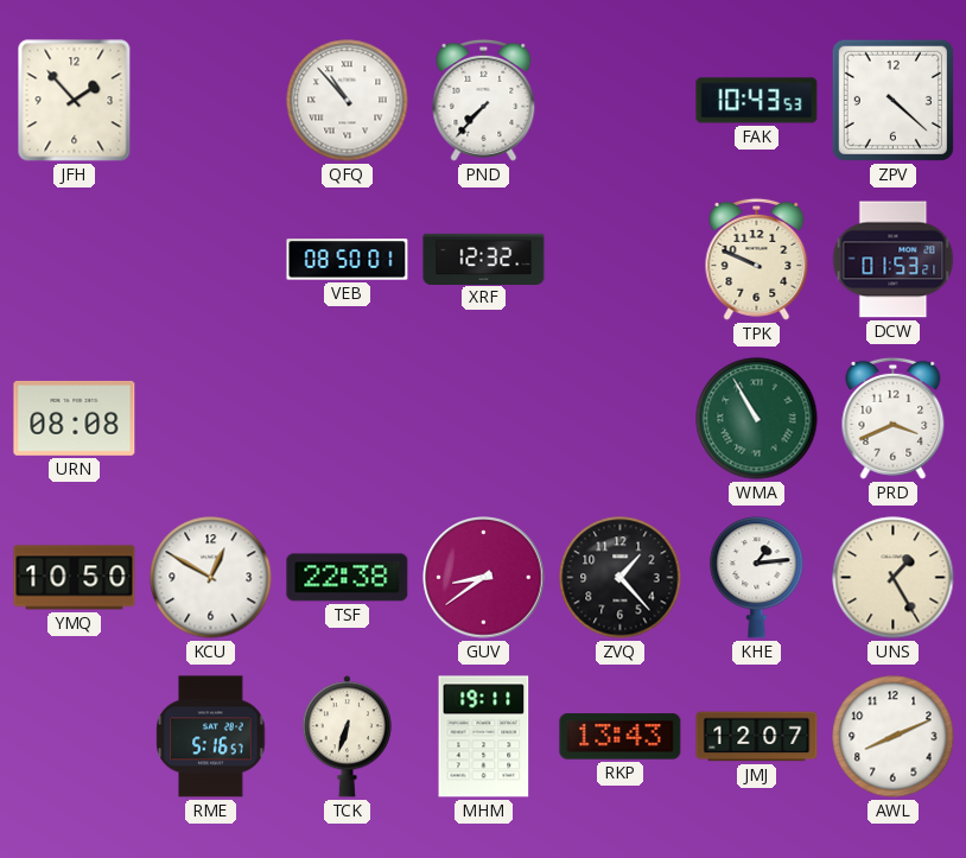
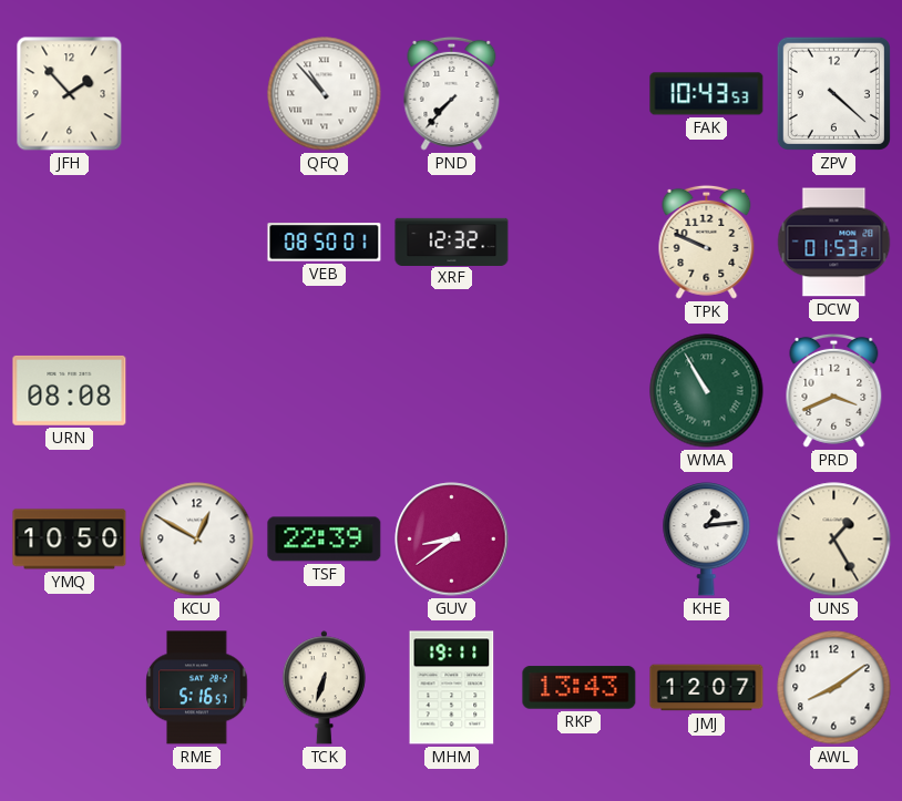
TSF: 22:38 -> 22:39 (325, 540)
ZVQ: 1:23 -> none (621, 578)
AWL: 8:11 -> 8:09 (834, 688)
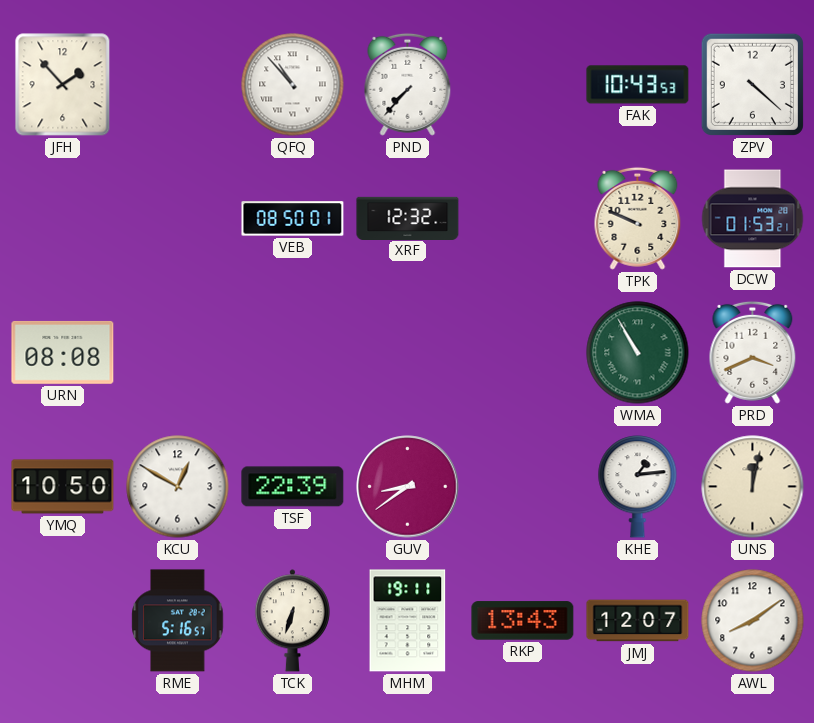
UNS: 1:25 -> 12:02 (753, 487)
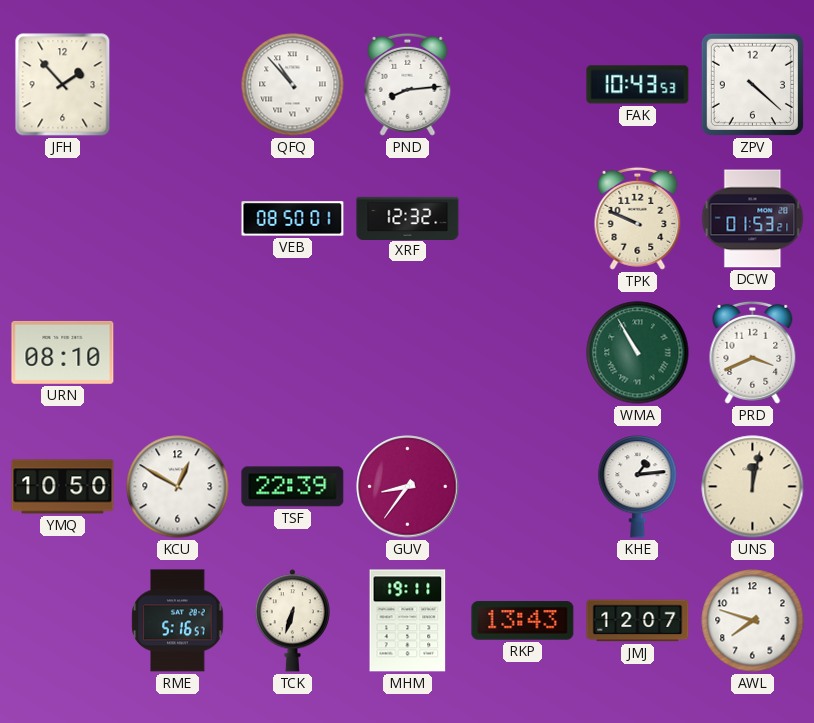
PND: 7:37 -> 8:14 (408, 84)
URN: 08:08 -> 08:10 (63, 352)
GUV: 8:39 -> 8:36 (408, 487)
AWL: 8:09 -> 7:48 (753, 621)
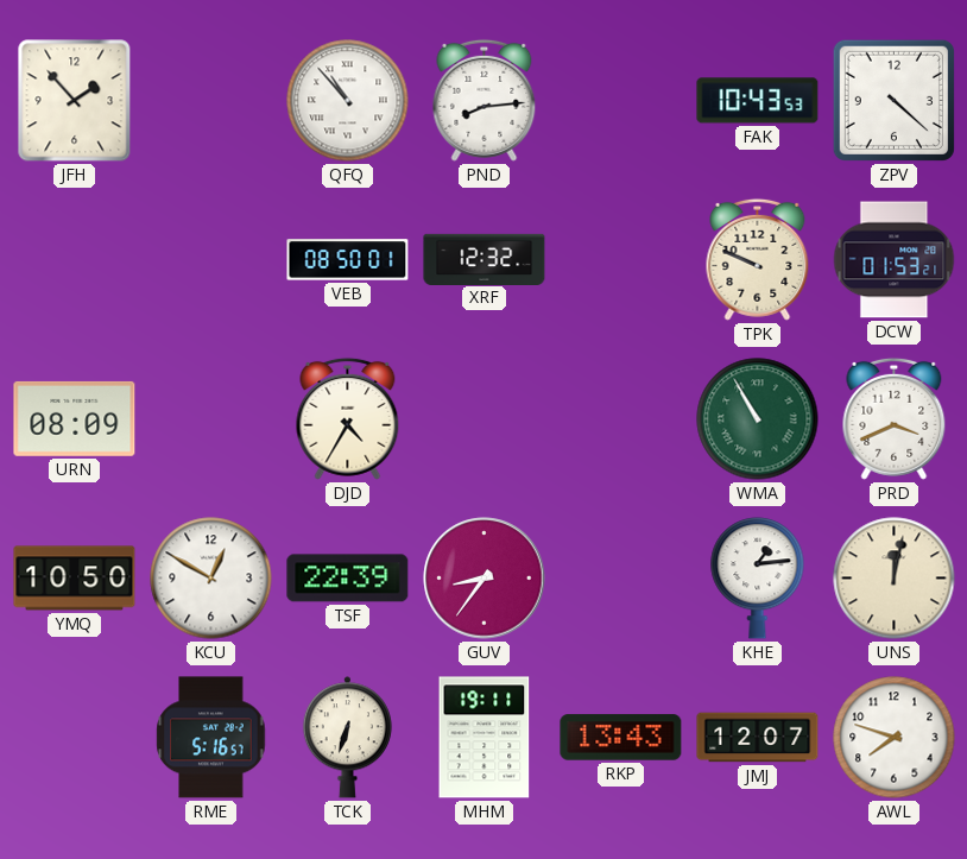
URN: 08:10 -> 08:09 (75, 418)
DJD: none -> 4:35 (348, 418)
